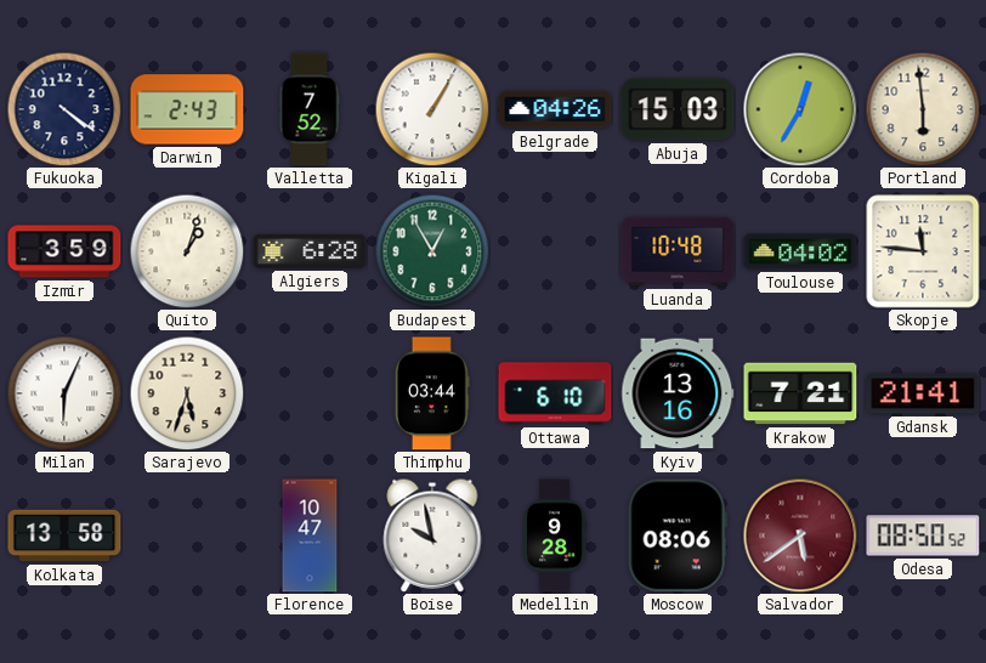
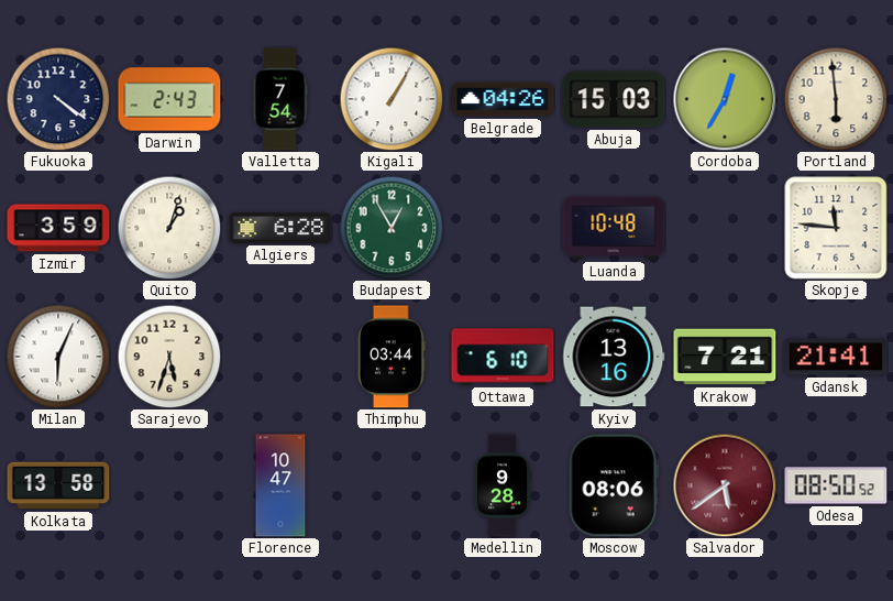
Valletta: 7:52 -> 7:54 (280, 99)
Toulouse: 04:02 -> none (800, 251)
Boise: 9:58 -> none (432, 535)
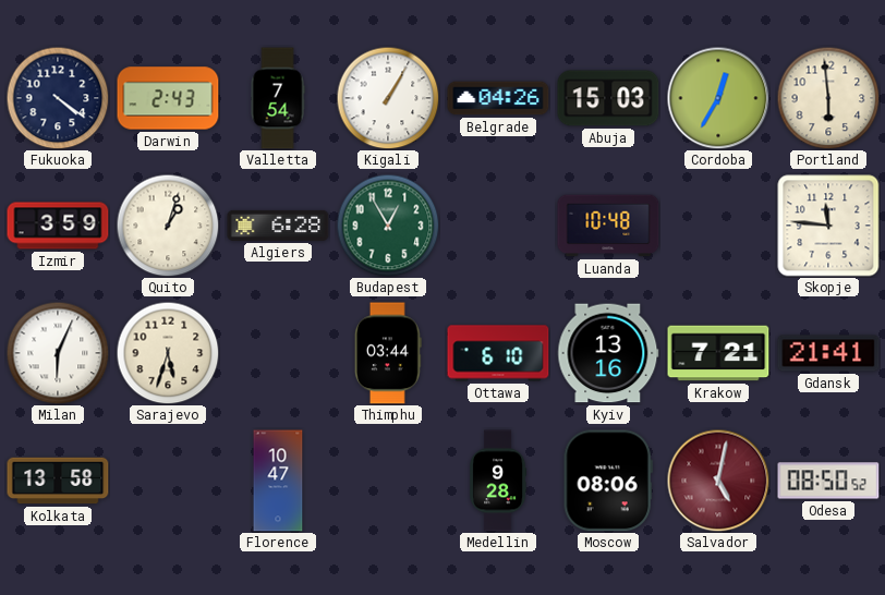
Salvador: 5:39 -> 5:02 (718, 481)
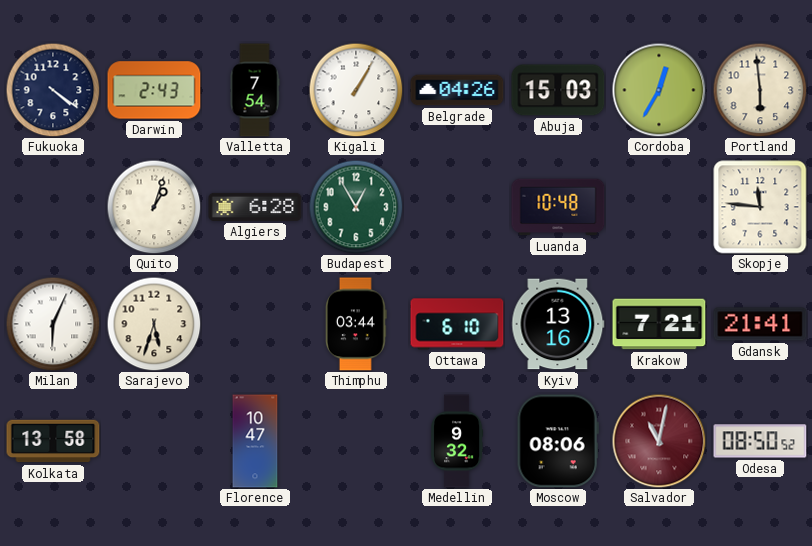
Izmir: 3:59 -> none (58, 226)
Medellin: 9:28 -> 9:32 (458, 441)
Salvador: 5:02 -> 11:02 (659, 441)
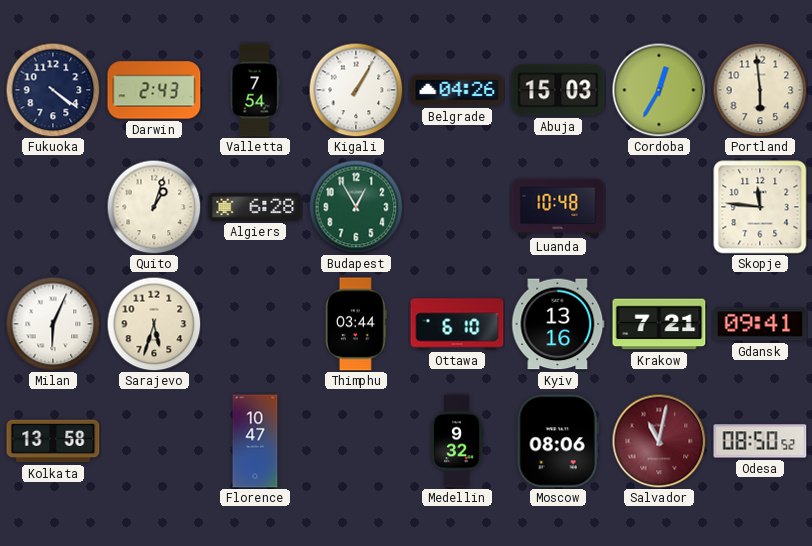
Gdansk: 21:41 -> 09:41 (760, 324)
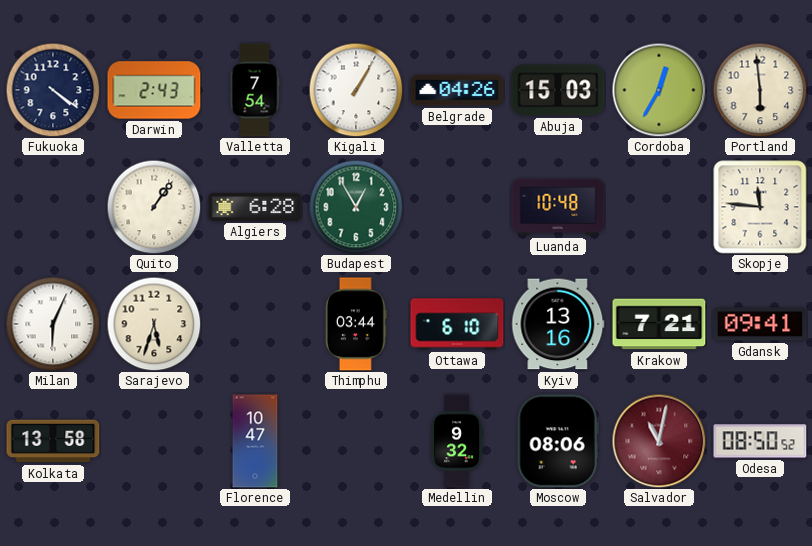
Quito: 1:03 -> 1:06 (154, 207)
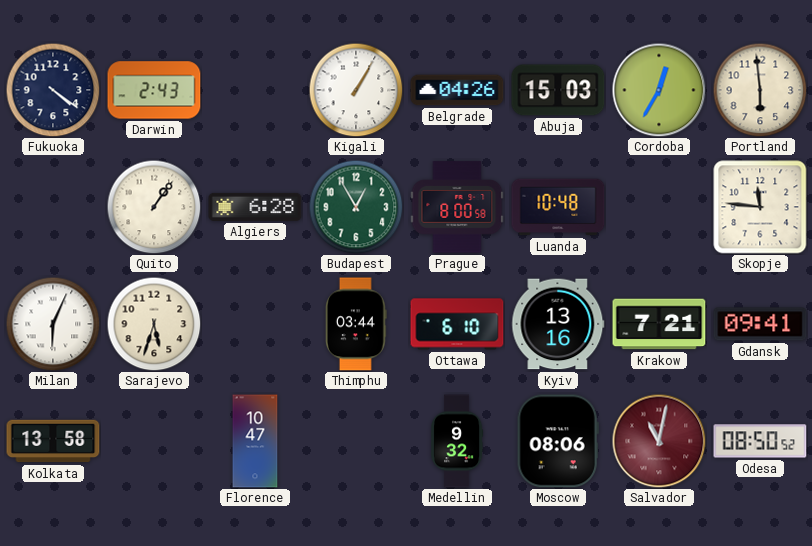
Valletta: 7:54 -> none (255, 90)
Prague: none -> 8:00 (457, 207)
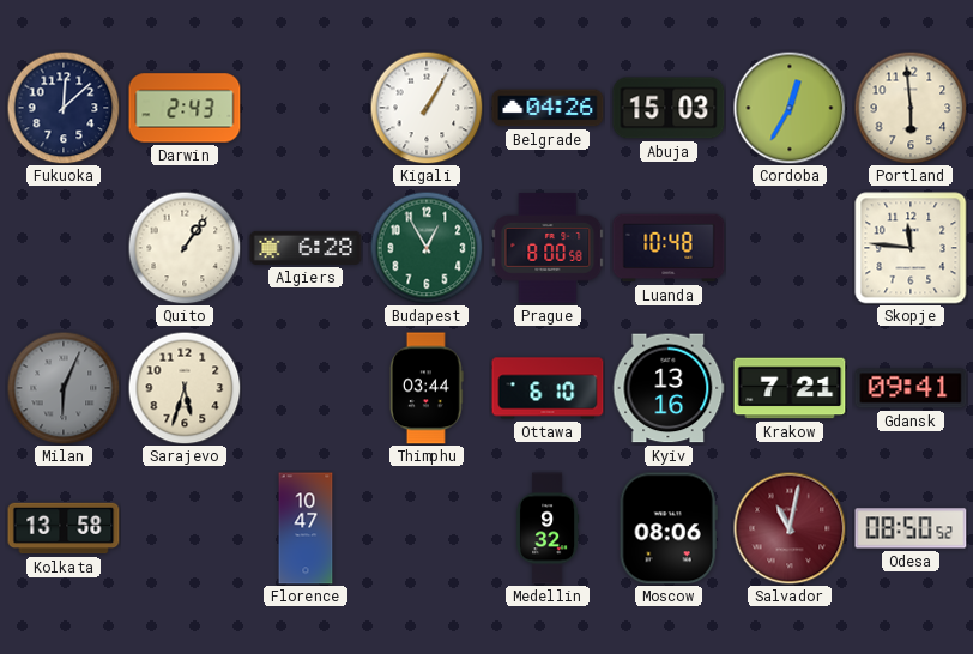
Fukuoka: 4:21 -> 12:08 (64, 108)
Milan dial: white -> grey (64, 388)
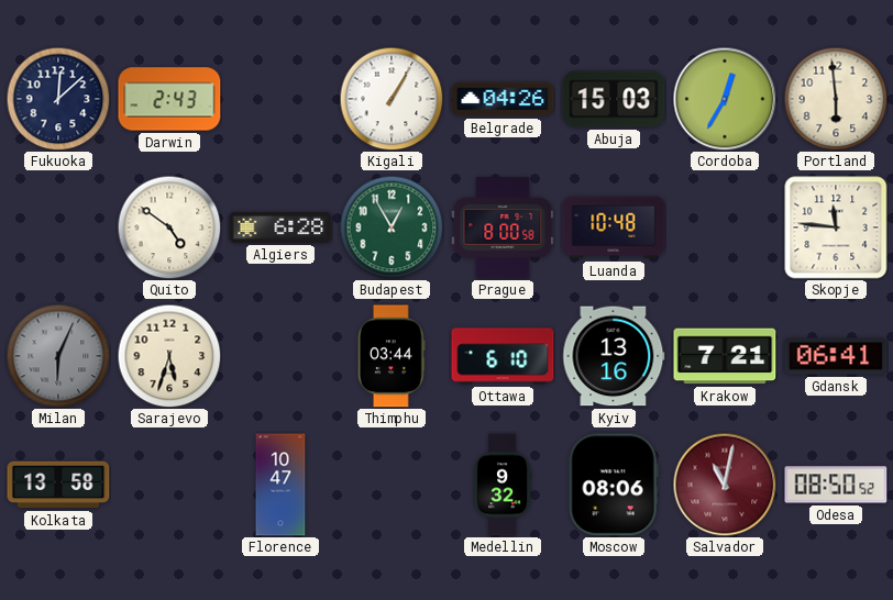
Quito: 1:06 -> 4:51 (169, 227)
Gdansk: 09:41 -> 06:41 (836, 356)
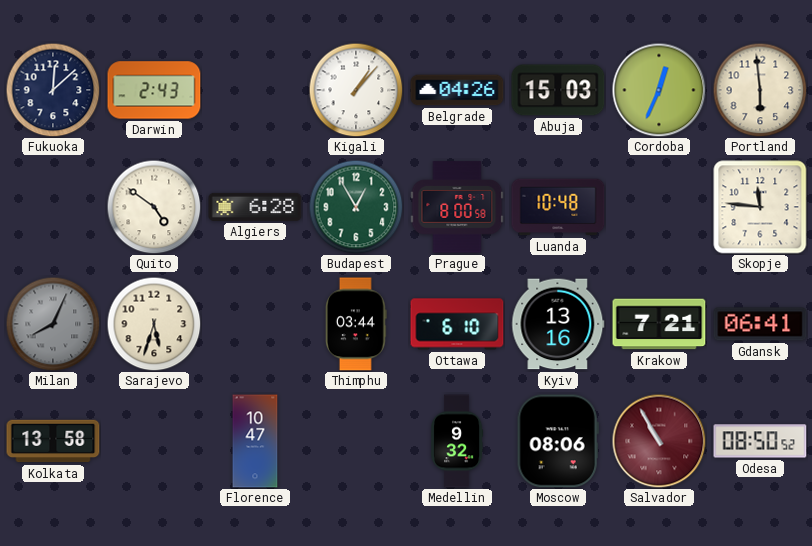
Kigali: 1:05 -> 1:07 (356, 90)
Cordoba: 12:35 -> 12:34 (659, 90)
Milan: 6:04 -> 8:04 (53, 324)
Salvador: 11:02 -> 10:55 (659, 441)
